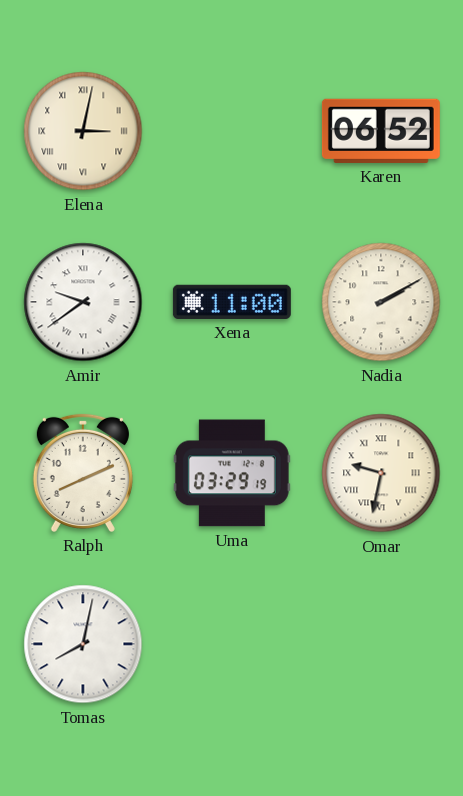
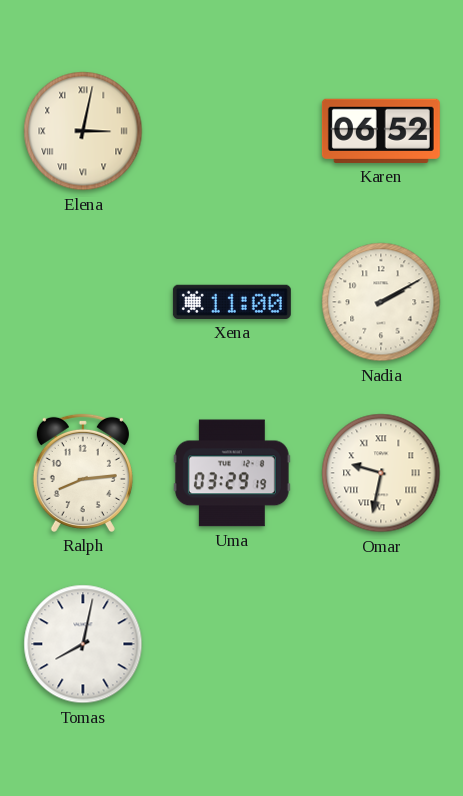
Amir: 9:39 -> none (83, 302)
Ralph: 8:11 -> 8:14 (83, 473)
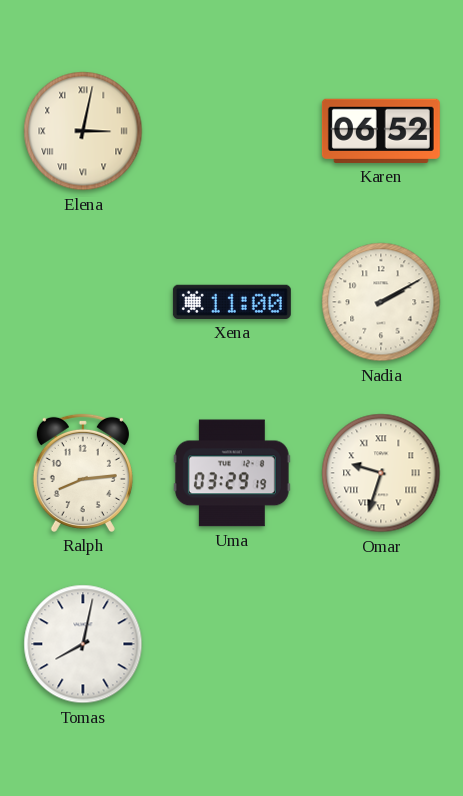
Omar: 9:32 -> 9:33 (381, 473)
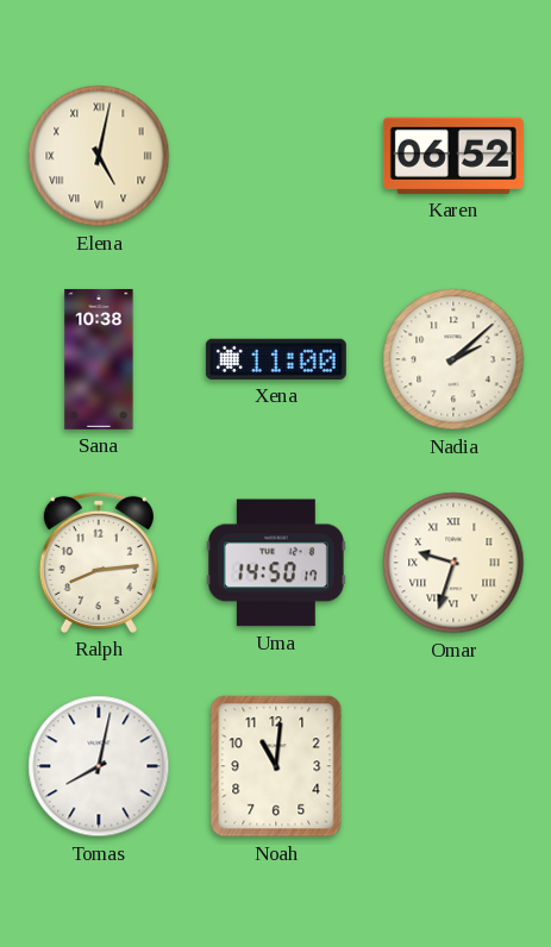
Elena: 3:02 -> 5:02 (99, 156)
Sana: none -> 10:38 (99, 359)
Nadia: 2:10 -> 2:08 (453, 359)
Uma: 03:29 -> 14:50 (276, 563)
Noah: none -> 11:01 (276, 766)
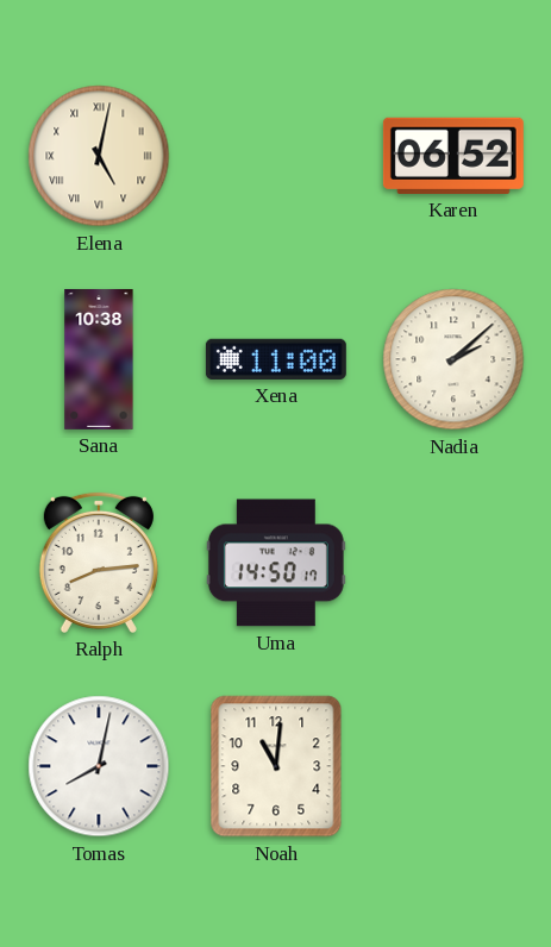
Omar: 9:33 -> none (453, 563)
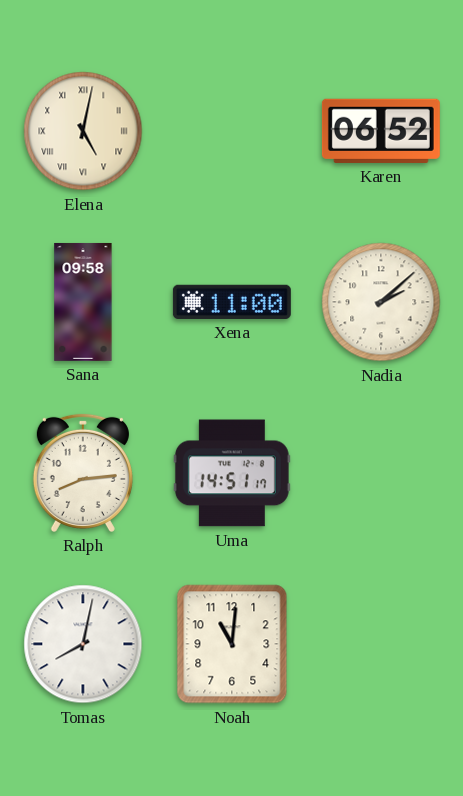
Sana: 10:38 -> 09:58 (83, 302)
Uma: 14:50 -> 14:51 (232, 473)
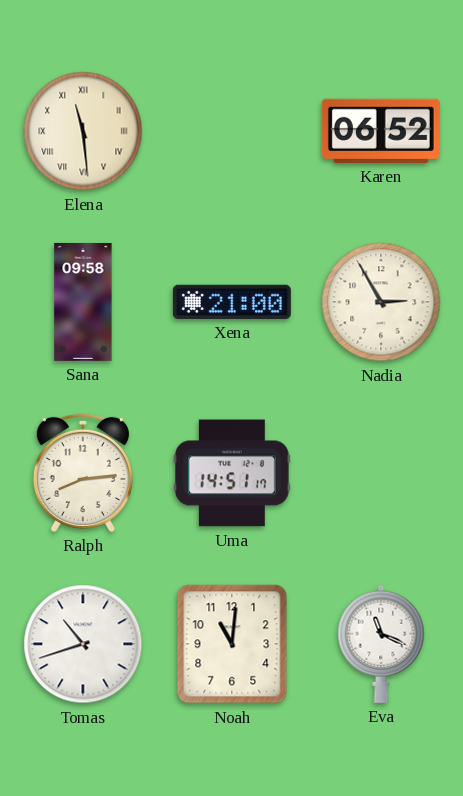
Elena: 5:02 -> 11:29 (83, 131)
Xena: 11:00 -> 21:00 (232, 302)
Nadia: 2:08 -> 2:55 (381, 302)
Tomas: 8:02 -> 10:42 (83, 644)
Eva: none -> 11:19 (381, 644)
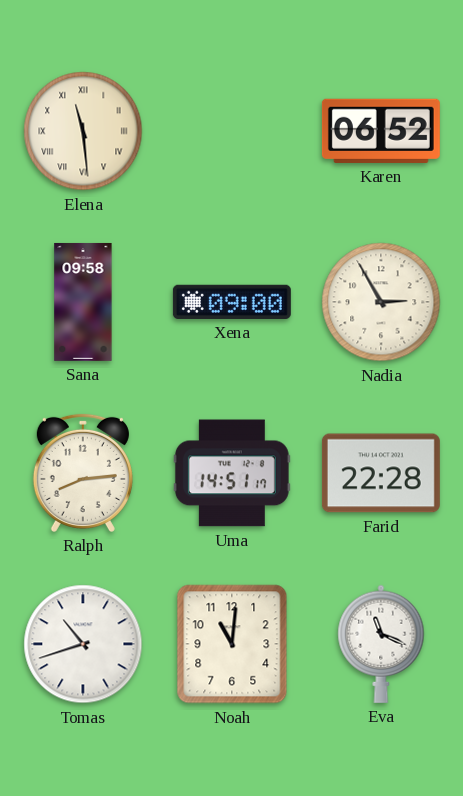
Xena: 21:00 -> 09:00 (232, 302)
Farid: none -> 22:28 (381, 473)
